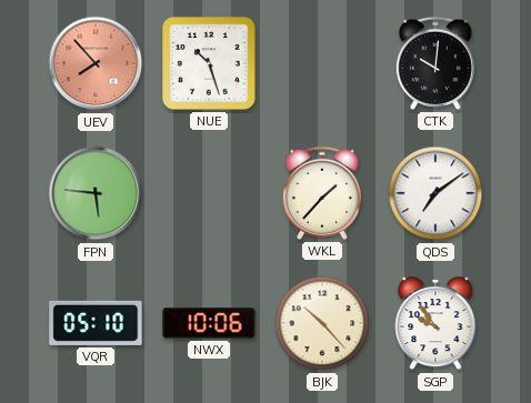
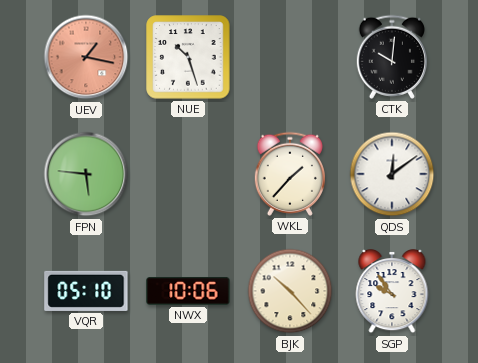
UEV: 7:53 -> 1:17 (86, 57)
QDS: 7:09 -> 12:09 (392, 174)
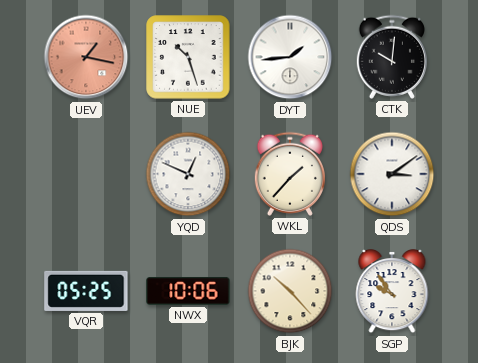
DYT: none -> 1:44 (290, 57)
FPN: 5:46 -> none (86, 174)
YQD: none -> 12:49 (188, 174)
QDS: 12:09 -> 3:09 (392, 174)
VQR: 05:10 -> 05:25 (86, 291)
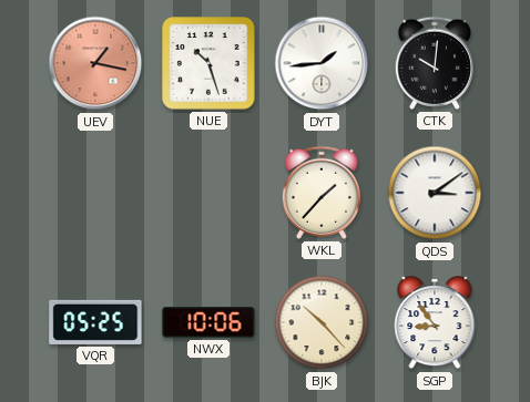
YQD: 12:49 -> none (188, 174)
SGP: 9:54 -> 8:54 (435, 323)
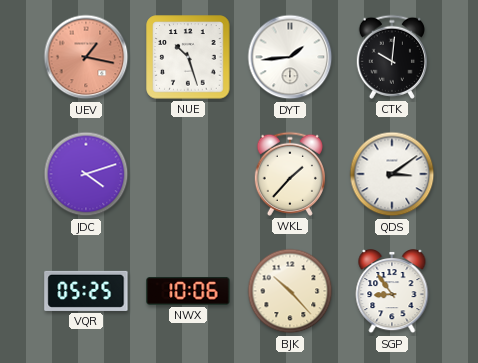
JDC: none -> 4:12 (86, 174)
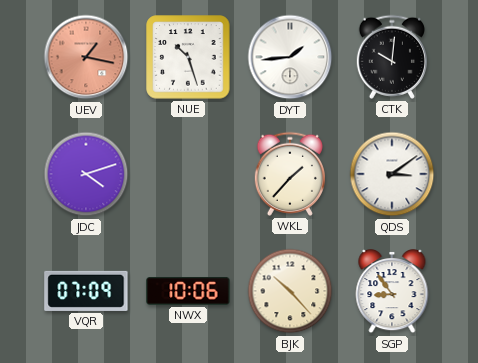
VQR: 05:25 -> 07:09 (86, 291)
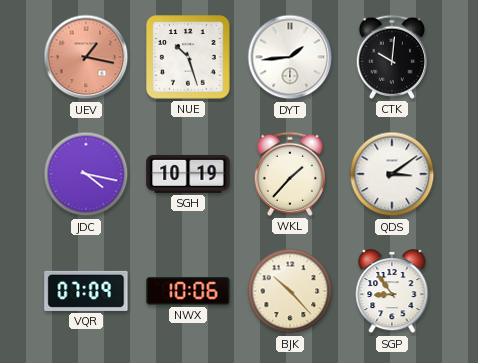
JDC: 4:12 -> 4:17 (86, 174)
SGH: none -> 10:19 (188, 174)
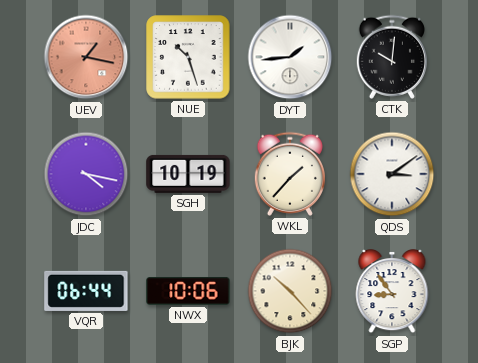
VQR: 07:09 -> 06:44 (86, 291)
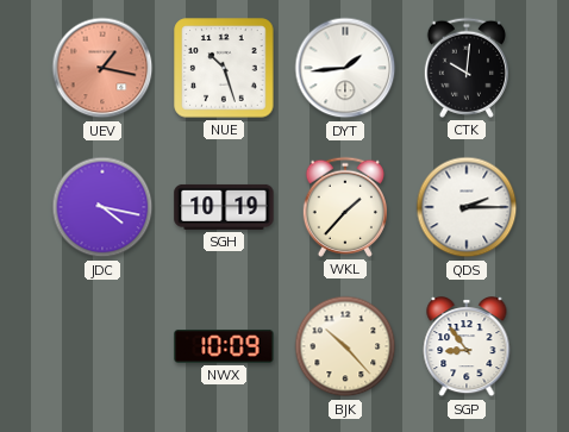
QDS: 3:09 -> 2:15 (467, 207)
VQR: 06:44 -> none (86, 291)
NWX: 10:06 -> 10:09 (224, 348)
